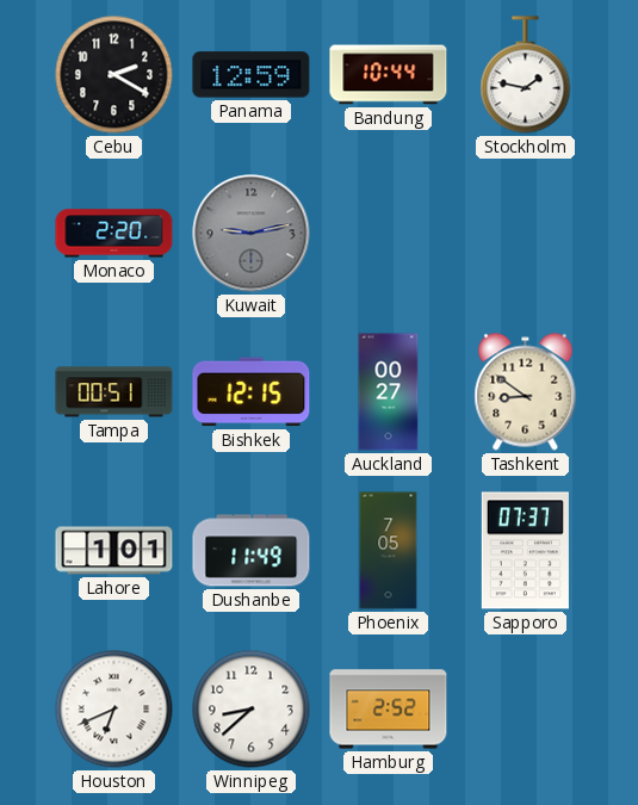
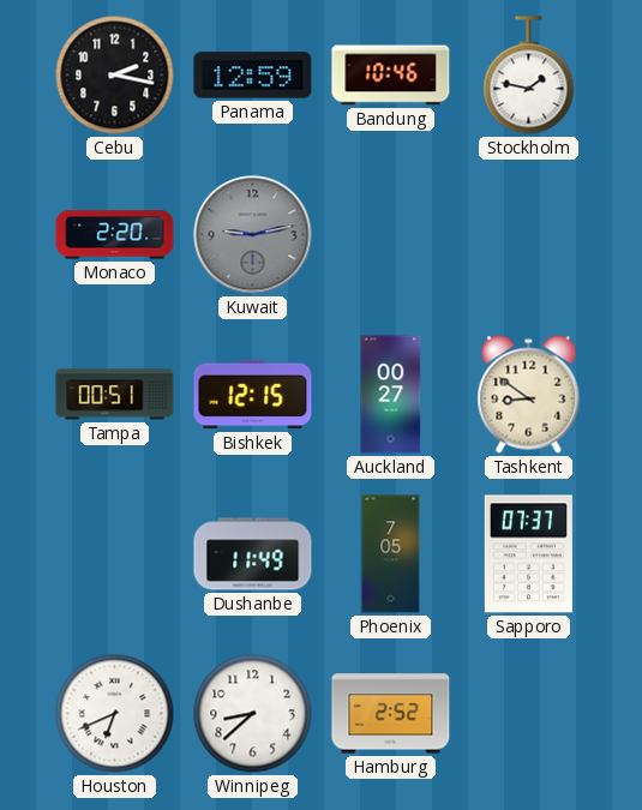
Cebu: 2:20 -> 2:17 (115, 76)
Bandung: 10:44 -> 10:46 (391, 76)
Lahore: 1:01 -> none (114, 551)
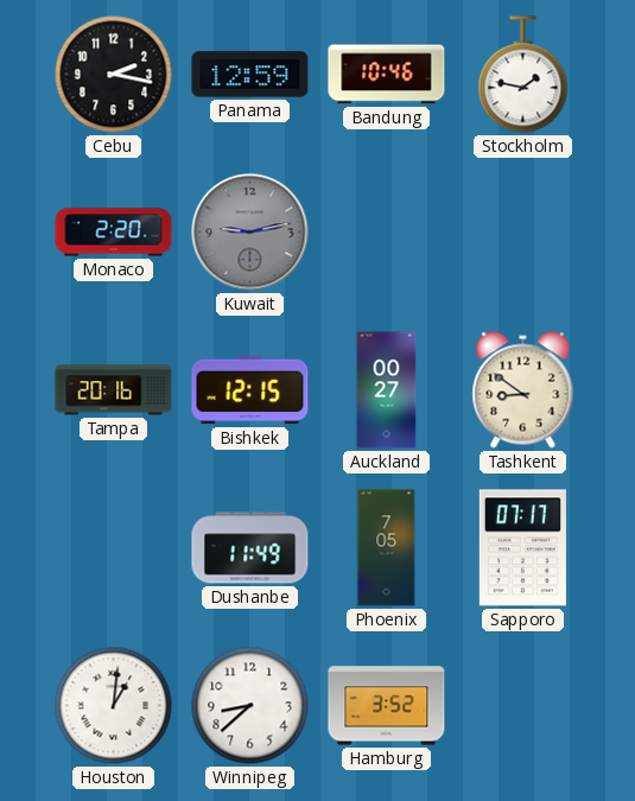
Tampa: 00:51 -> 20:16 (114, 390)
Sapporo: 07:37 -> 07:17 (522, 548)
Houston: 6:41 -> 1:01 (114, 706)
Hamburg: 2:52 -> 3:52 (387, 706)
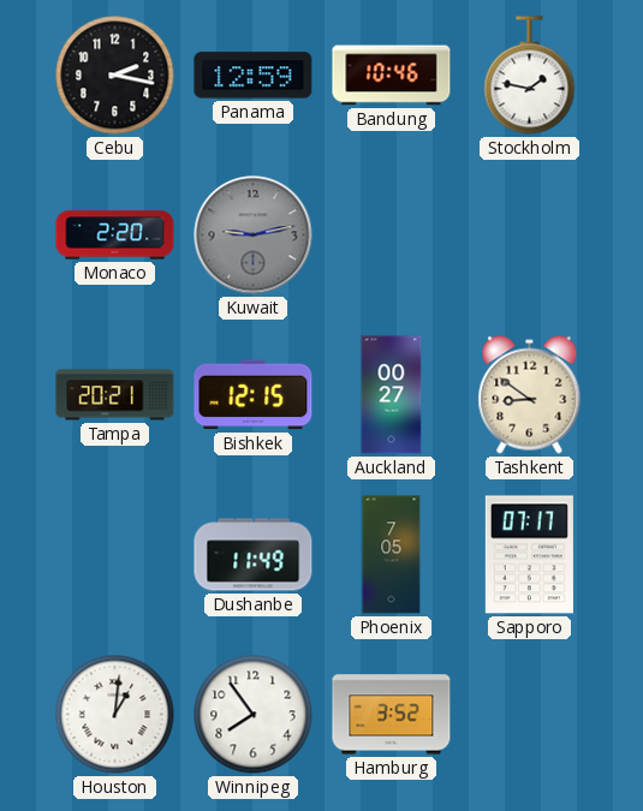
Tampa: 20:16 -> 20:21 (115, 395)
Winnipeg: 8:38 -> 7:54 (254, 715)
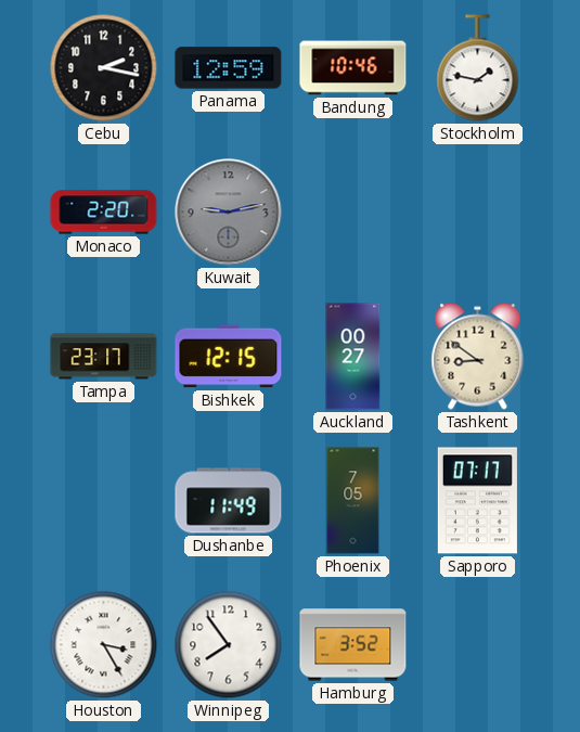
Tampa: 20:21 -> 23:17 (104, 357)
Houston: 1:01 -> 3:25 (104, 645)
